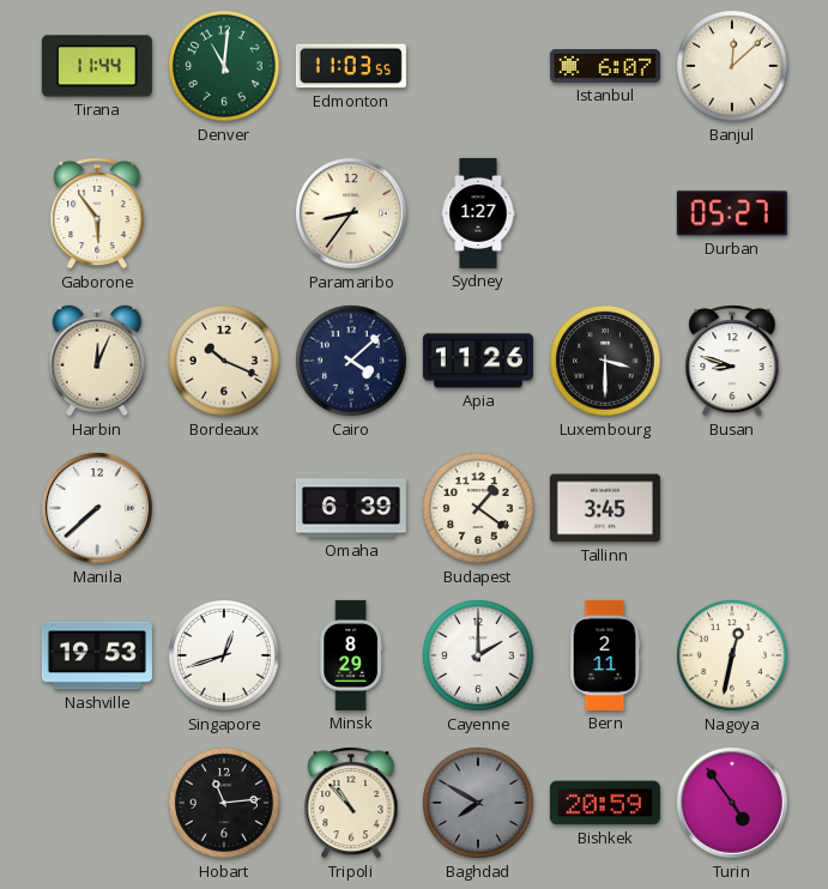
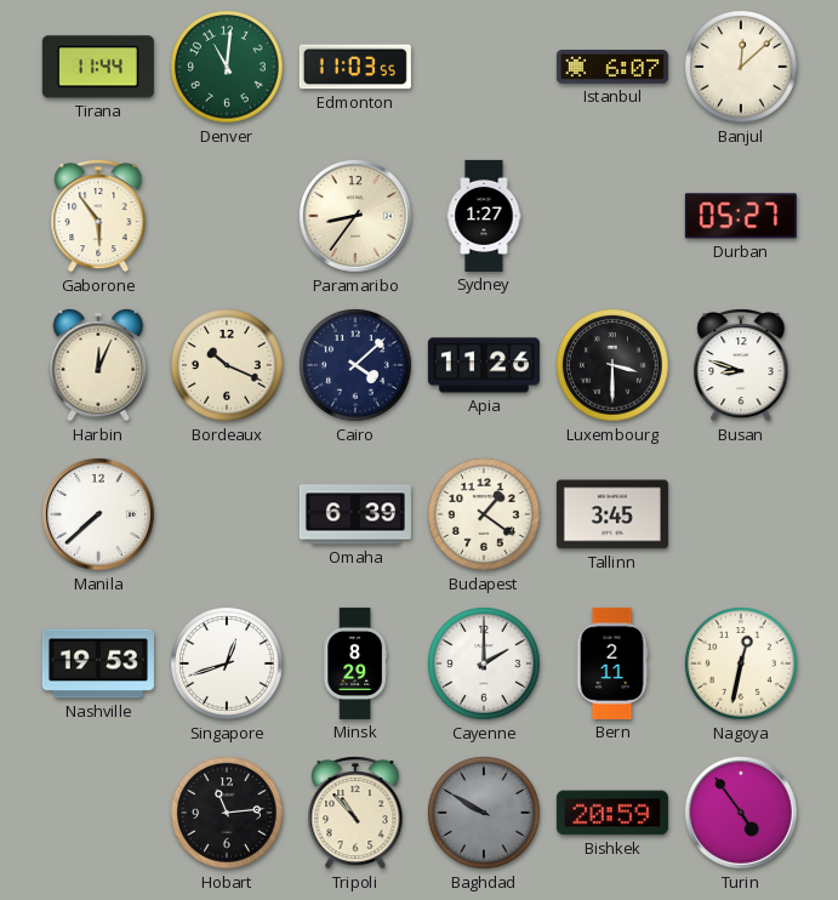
Baghdad: 7:50 -> 9:50 (484, 813)
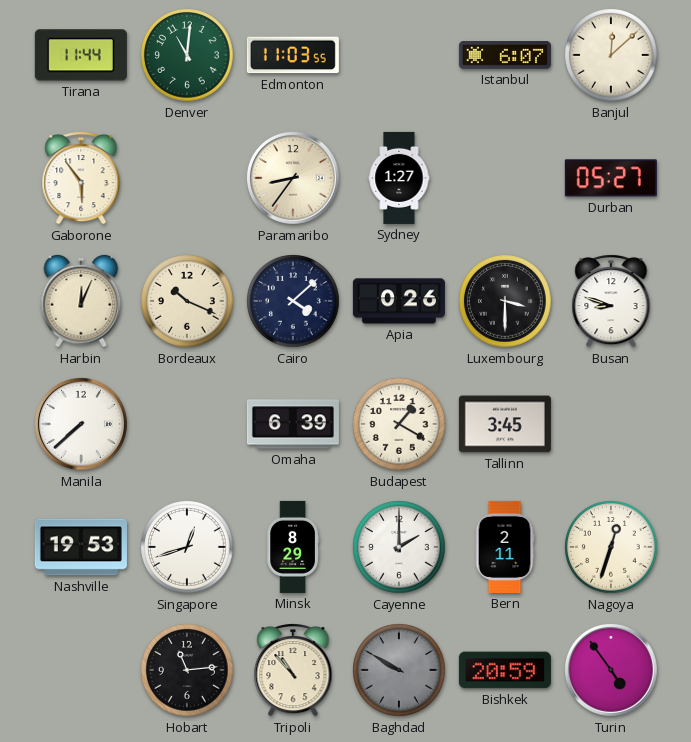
Apia: 11:26 -> 0:26 (399, 301)
Budapest: 1:21 -> 1:20 (399, 424)
Nagoya: 12:32 -> 12:33 (611, 547)
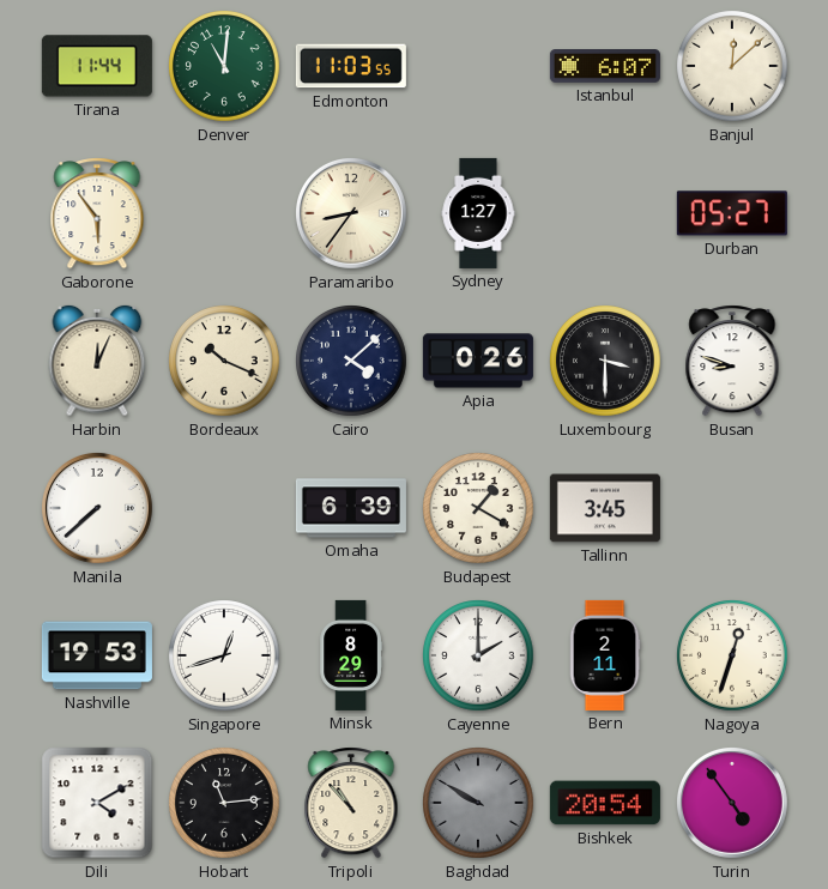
Dili: none -> 4:10 (97, 803)
Bishkek: 20:59 -> 20:54 (605, 803)
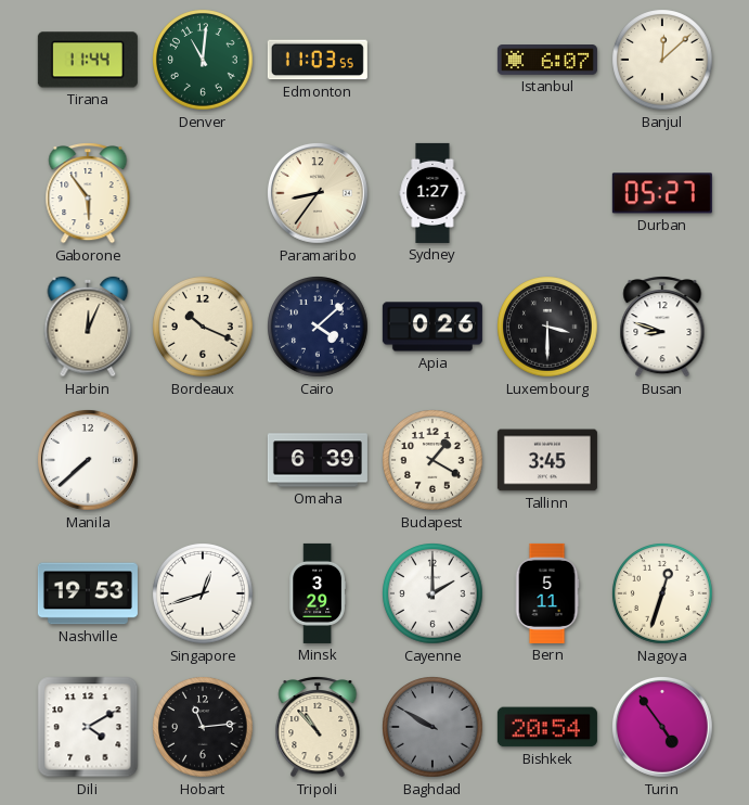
Minsk: 8:29 -> 3:29 (317, 593)
Bern: 2:11 -> 5:11 (547, 593)
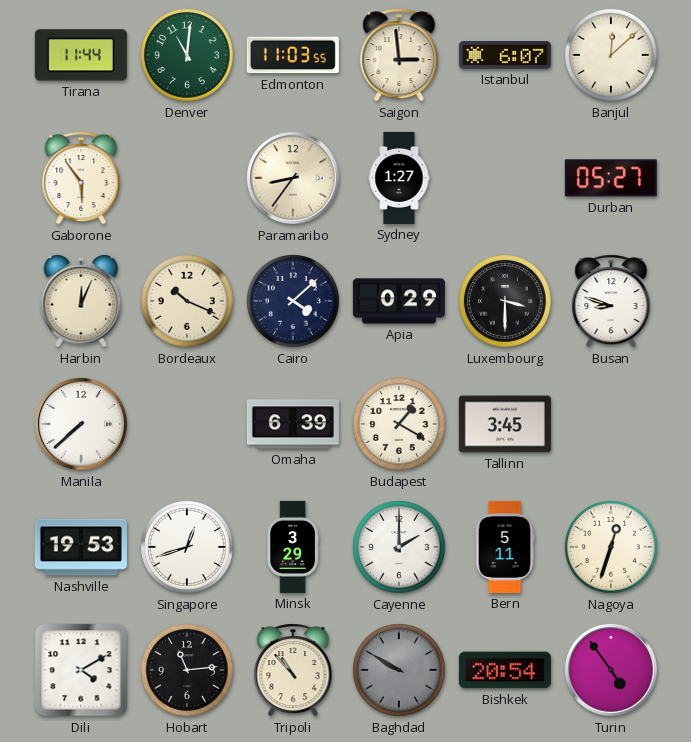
Saigon: none -> 2:59 (399, 56)
Apia: 0:26 -> 0:29 (399, 301)
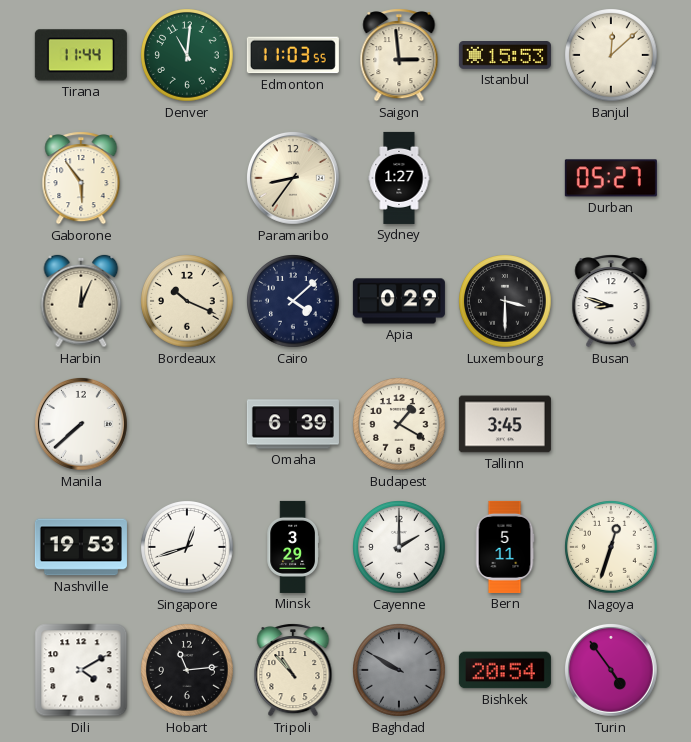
Istanbul: 6:07 -> 15:53 (505, 55)
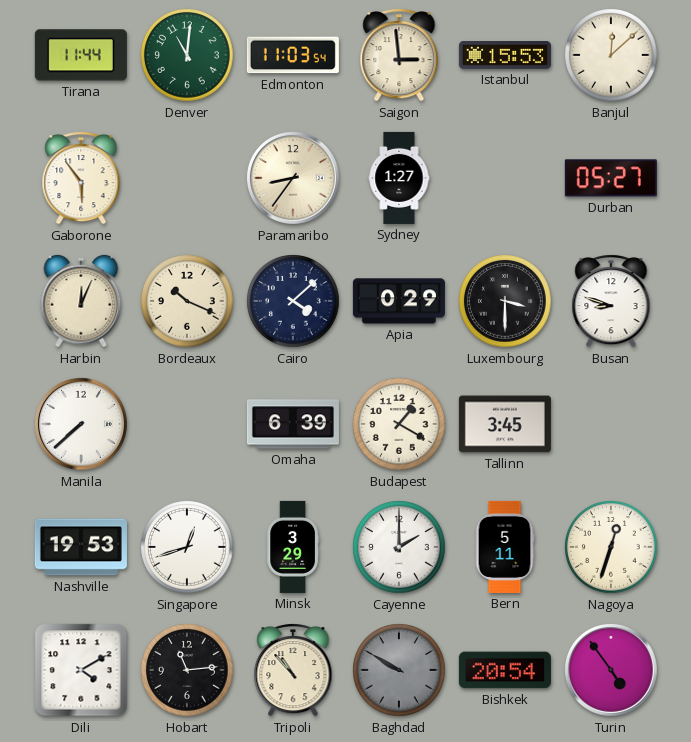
Edmonton: 11:03:55 -> 11:03:54 (293, 55)
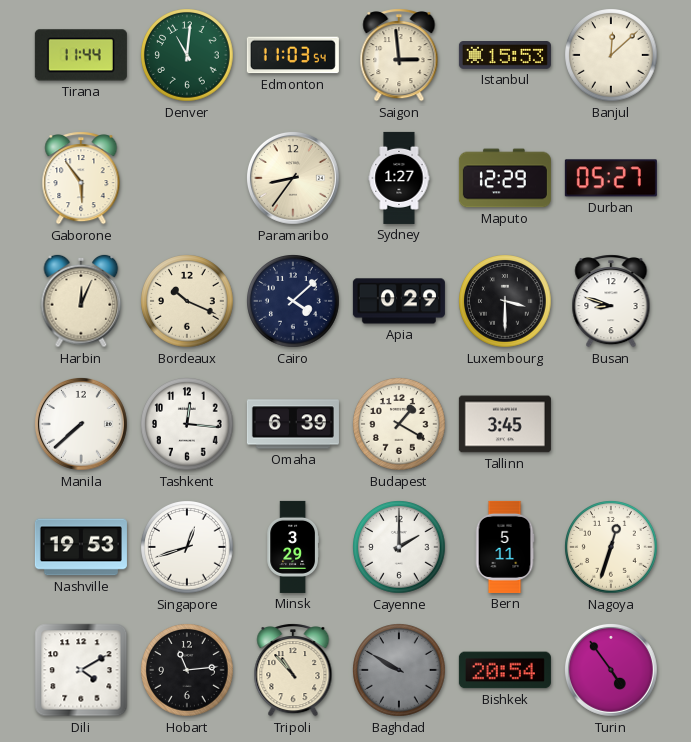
Maputo: none -> 12:29 (505, 178)
Tashkent: none -> 12:16 (187, 424)
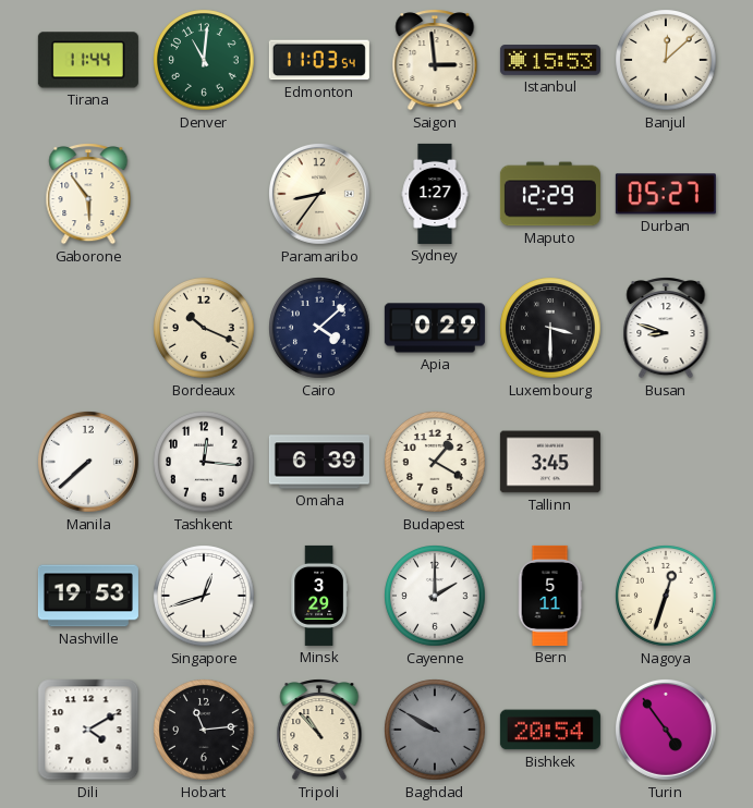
Harbin: 12:04 -> none (81, 301)
